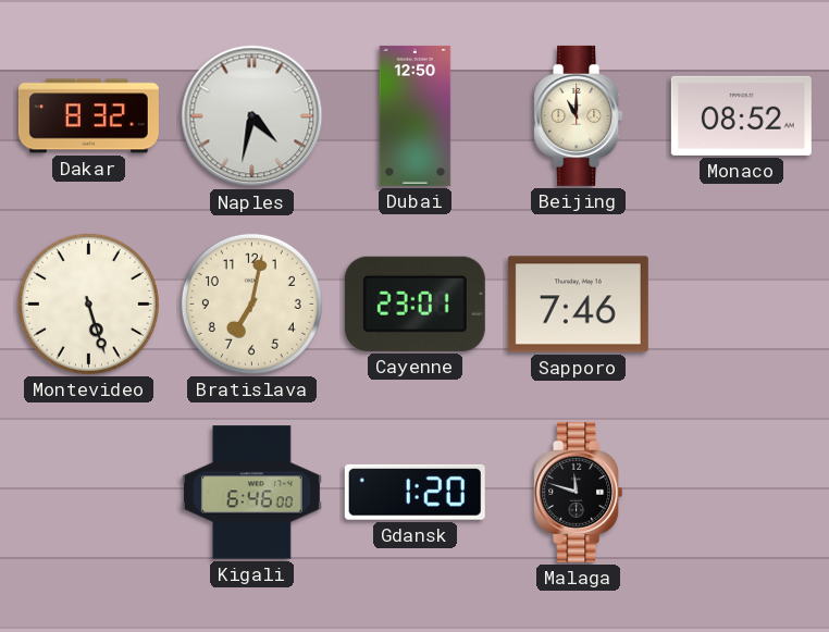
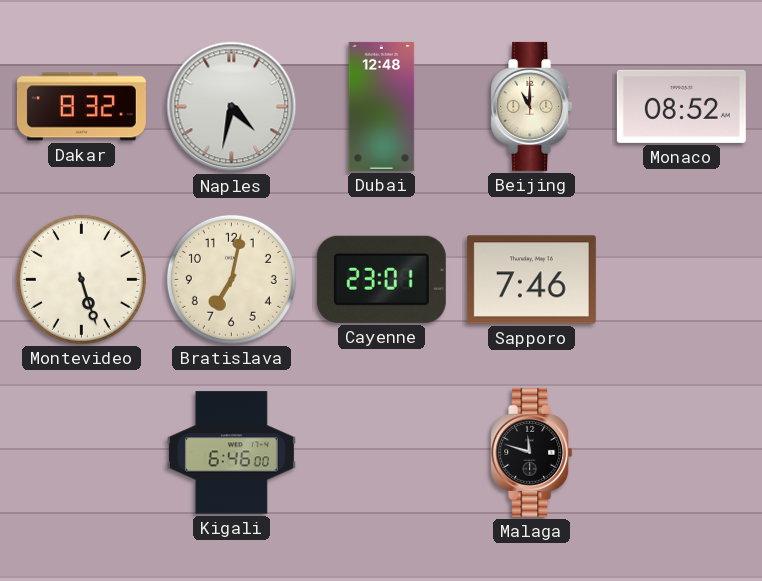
Dubai: 12:50 -> 12:48 (382, 106)
Gdansk: 1:20 -> none (414, 492)
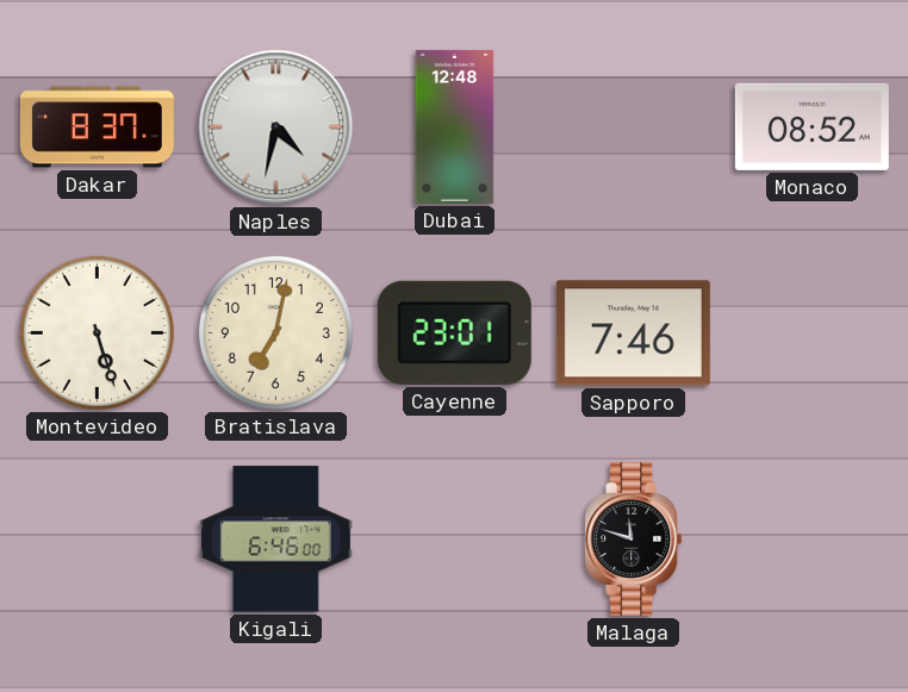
Dakar: 8:32 -> 8:37 (97, 127)
Beijing: 11:00 -> none (532, 106)
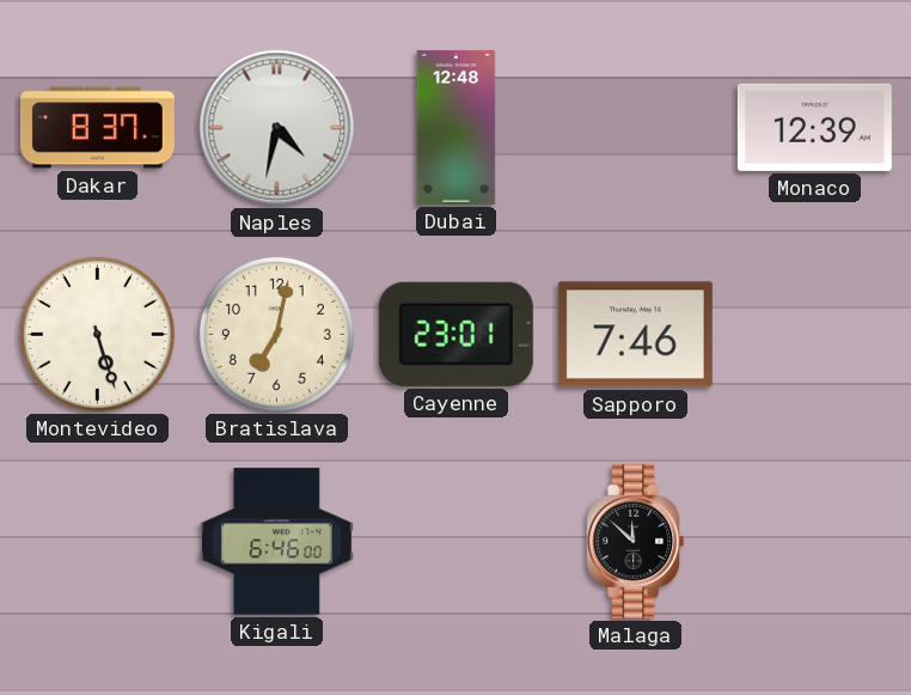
Monaco: 08:52 -> 12:39 (814, 127)
Malaga: 11:48 -> 11:52 (636, 541)
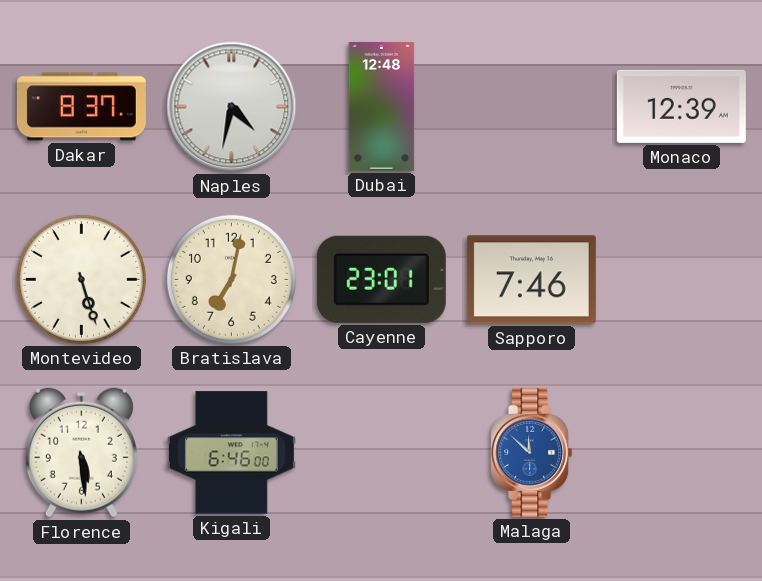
Florence: none -> 5:29 (81, 453)
Malaga dial: black -> blue (532, 452)
